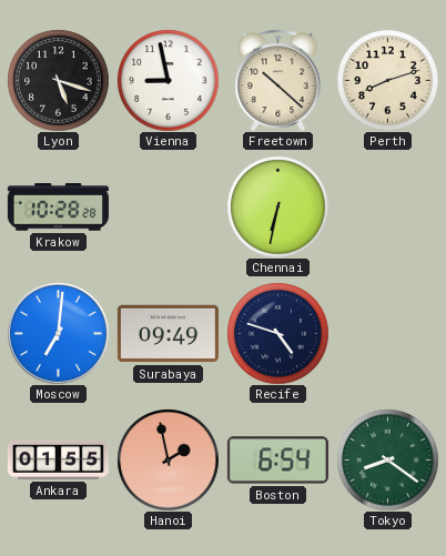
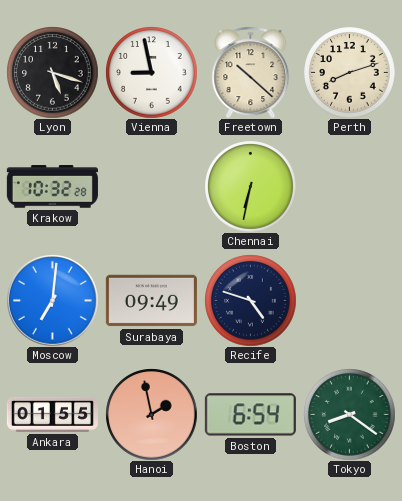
Krakow: 10:28 -> 10:32 (52, 187)
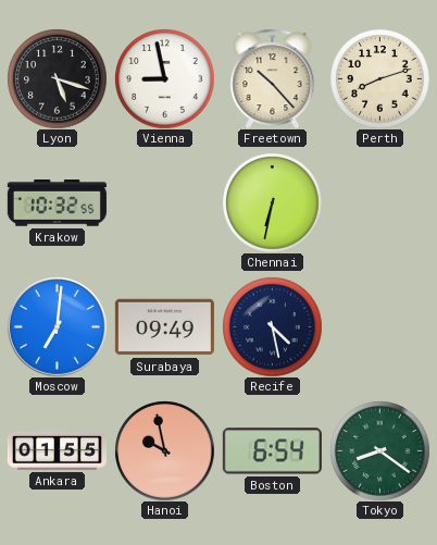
Freetown: 10:22 -> 10:23 (273, 78)
Krakow: 10:32:28 -> 10:32:55 (57, 203)
Recife: 4:48 -> 4:28 (272, 326)
Hanoi: 1:58 -> 9:58 (164, 450)
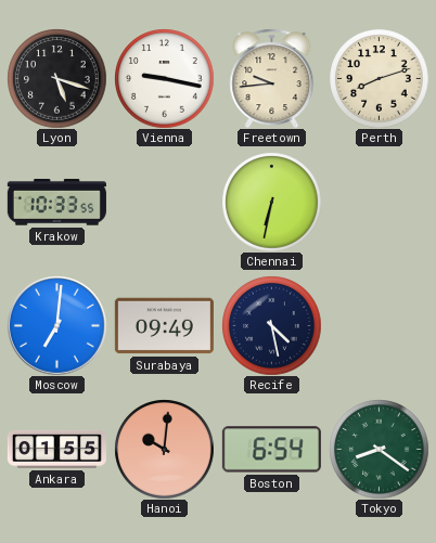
Vienna: 8:58 -> 9:17 (164, 78)
Freetown: 10:23 -> 9:44 (272, 78)
Krakow: 10:32 -> 10:33 (56, 203)
Hanoi: 9:58 -> 10:01 (164, 449)
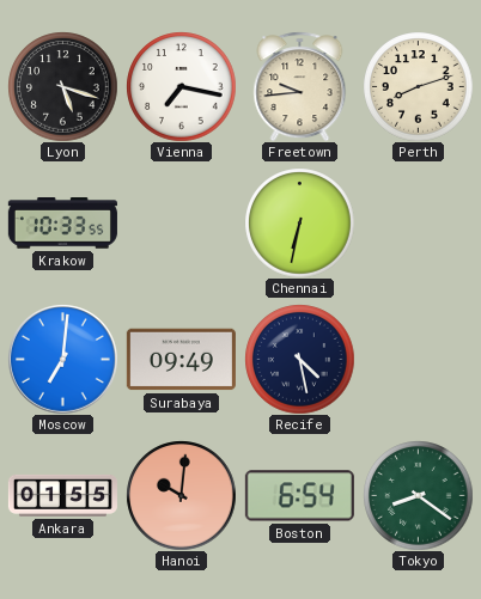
Vienna: 9:17 -> 7:17 (181, 86)
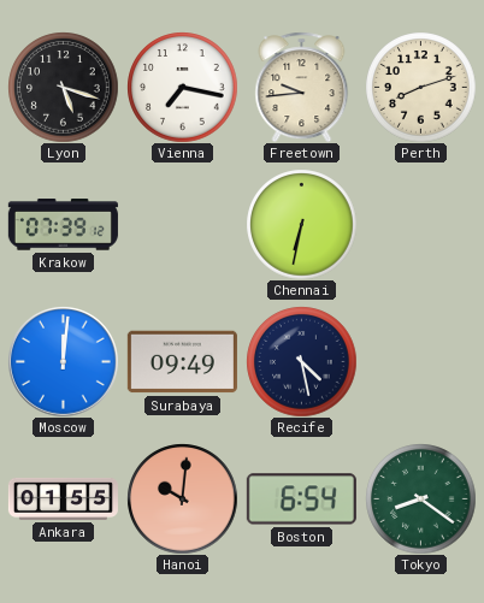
Krakow: 10:33 -> 07:39 (63, 225)
Moscow: 7:01 -> 12:01 (64, 362)
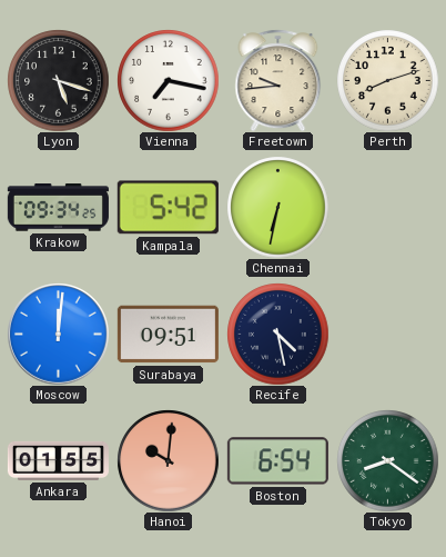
Krakow: 07:39 -> 09:34 (58, 208)
Kampala: none -> 5:42 (168, 208)
Surabaya: 09:49 -> 09:51 (168, 335)
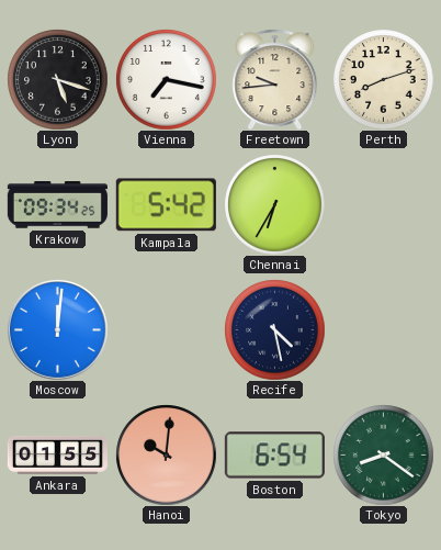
Chennai: 6:32 -> 6:35 (274, 204)
Surabaya: 09:51 -> none (168, 335)
